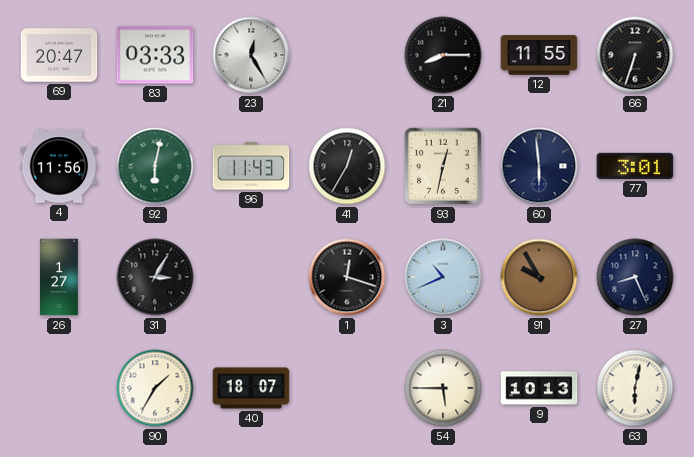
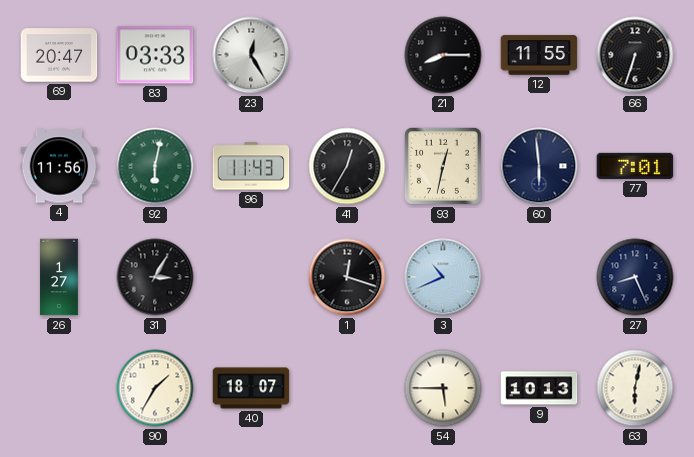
77: 3:01 -> 7:01 (635, 166)
91: 9:55 -> none (539, 277)
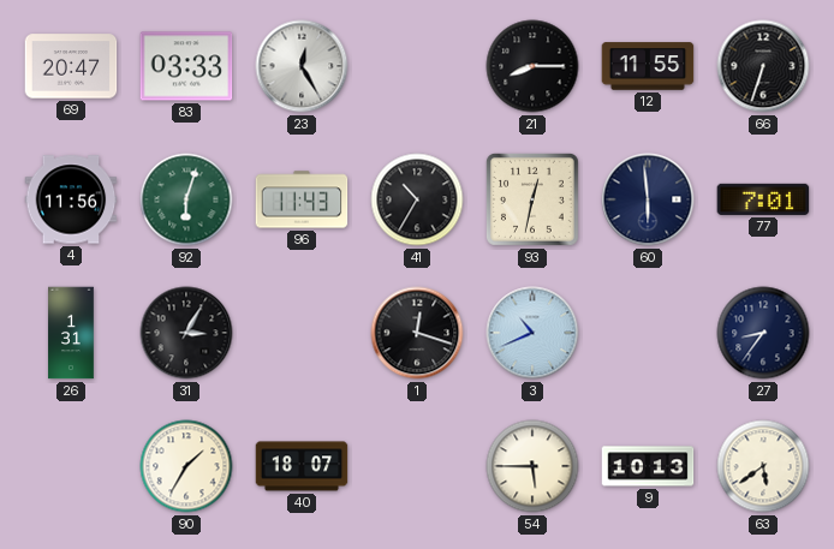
92: 6:02 -> 6:03 (186, 199)
41: 12:35 -> 10:35 (417, 199)
26: 1:27 -> 1:31 (71, 333)
27: 8:26 -> 8:36 (763, 333)
63: 6:02 -> 5:39 (763, 466)
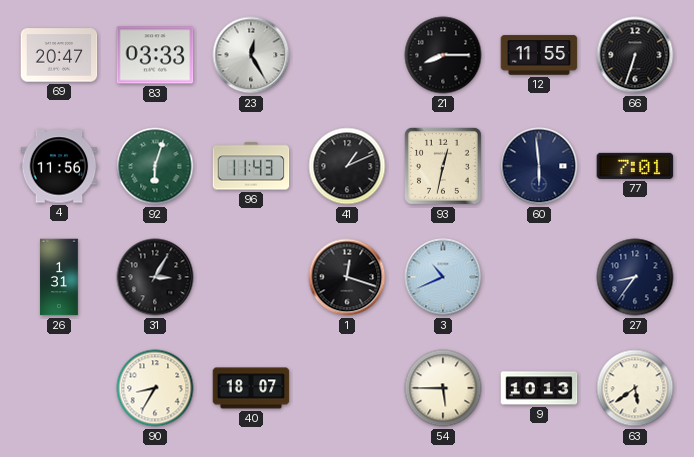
41: 10:35 -> 1:11 (347, 166)
90: 1:35 -> 8:35 (155, 388)
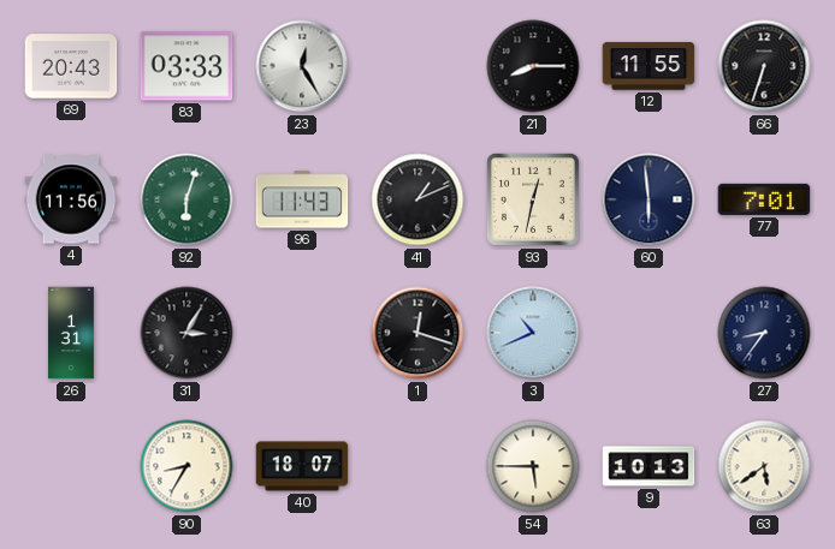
69: 20:47 -> 20:43 (71, 66)
